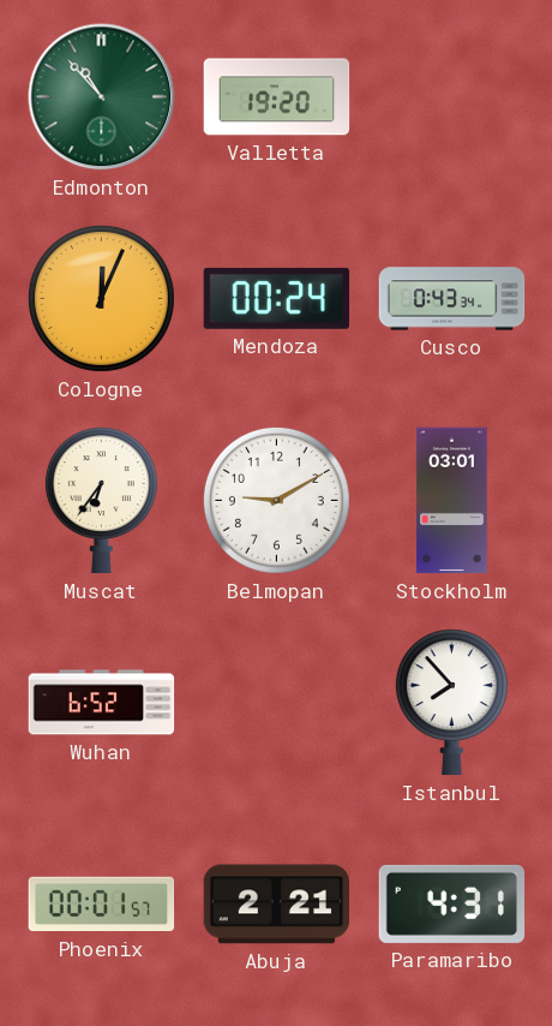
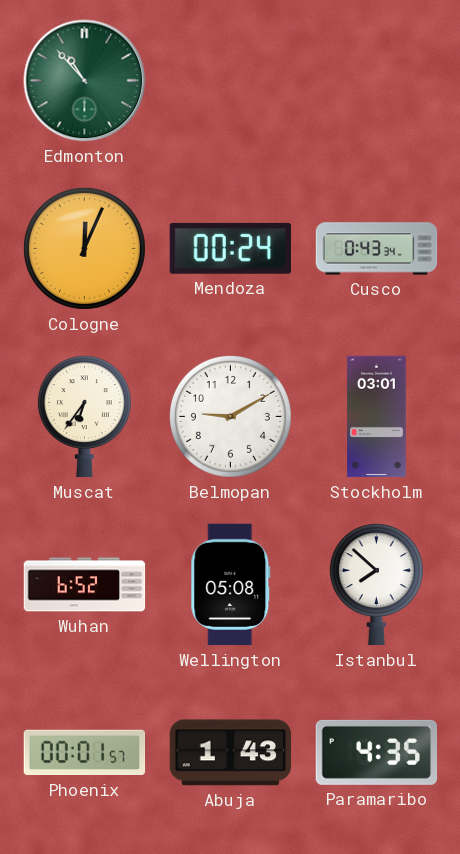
Valletta: 19:20 -> none (277, 97)
Wellington: none -> 05:08 (231, 585)
Istanbul: 7:53 -> 7:52 (376, 585)
Abuja: 2:21 -> 1:43 (231, 753)
Paramaribo: 4:31 -> 4:35 (377, 752)
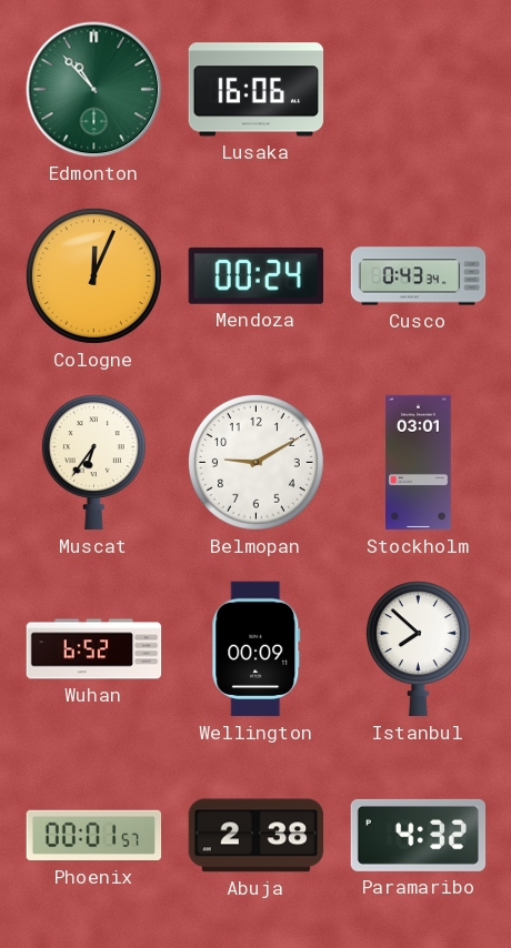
Lusaka: none -> 16:06 (257, 90)
Wellington: 05:08 -> 00:09 (257, 649)
Abuja: 1:43 -> 2:38 (257, 836)
Paramaribo: 4:35 -> 4:32 (419, 835)
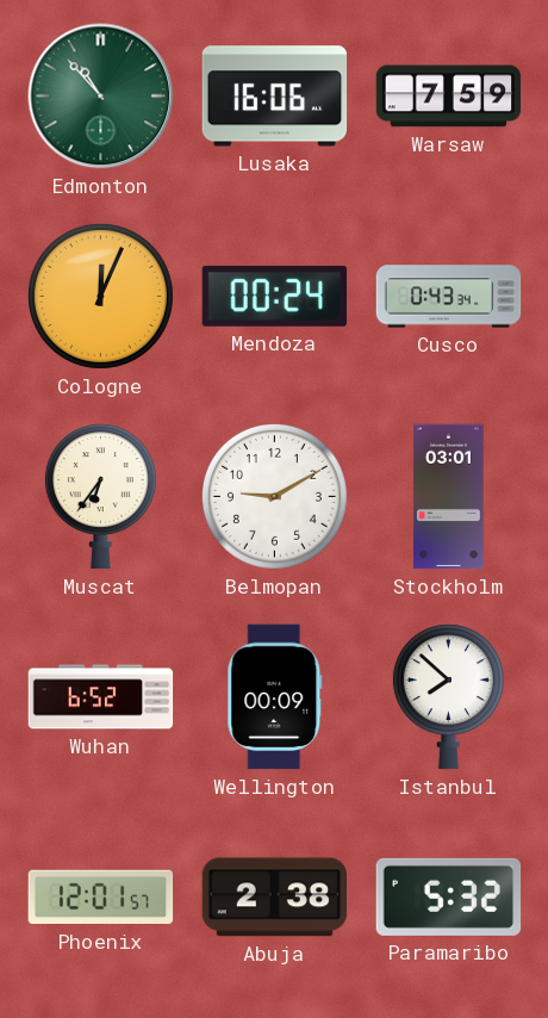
Warsaw: none -> 7:59 (449, 97)
Phoenix: 00:01 -> 12:01 (101, 898)
Paramaribo: 4:32 -> 5:32 (449, 896)
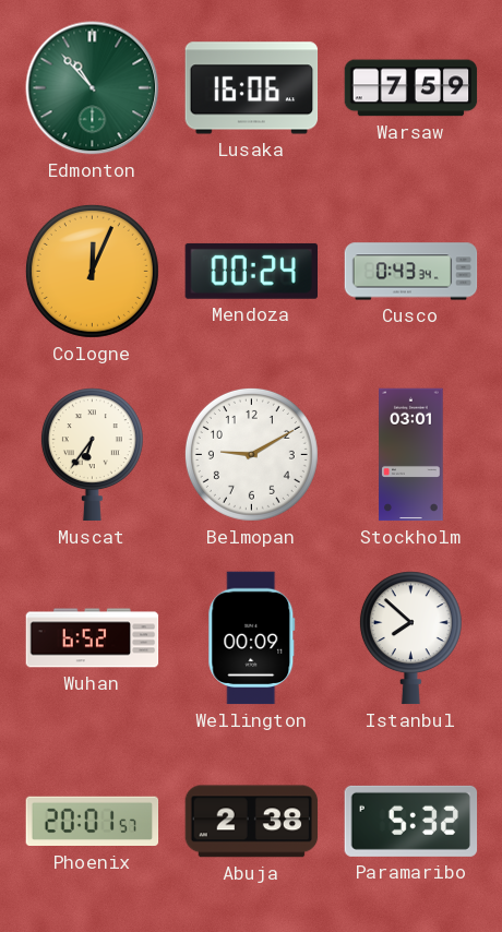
Phoenix: 12:01 -> 20:01 (93, 822)
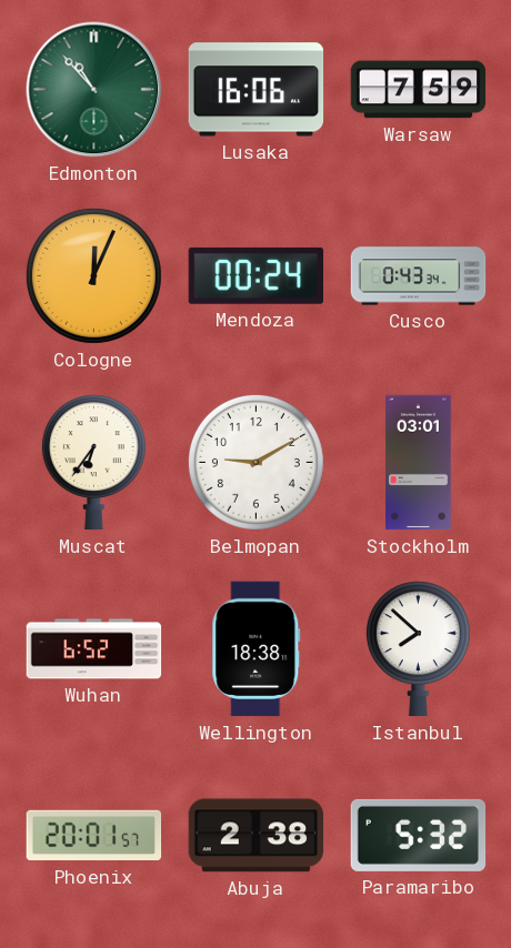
Wellington: 00:09 -> 18:38 (257, 649)
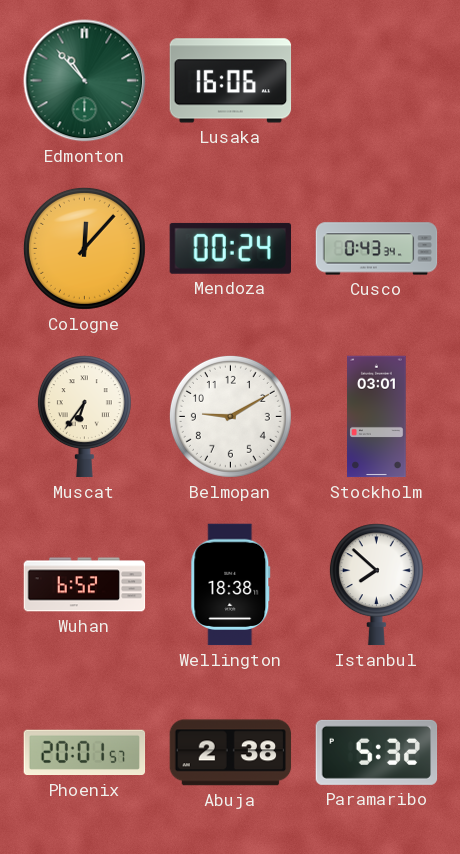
Warsaw: 7:59 -> none (419, 90)
Cologne: 12:04 -> 12:07 (84, 248)
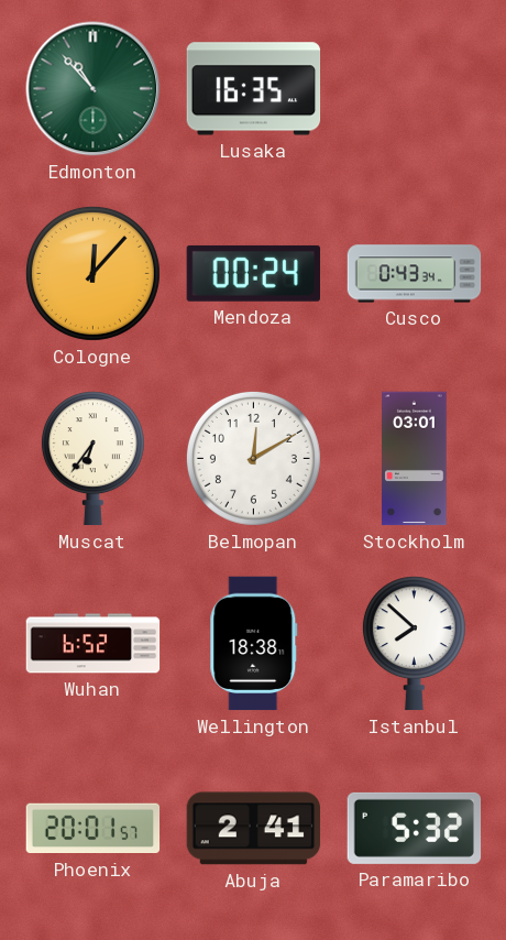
Lusaka: 16:06 -> 16:35 (254, 89)
Belmopan: 9:10 -> 12:10 (253, 458)
Abuja: 2:38 -> 2:41 (254, 829)
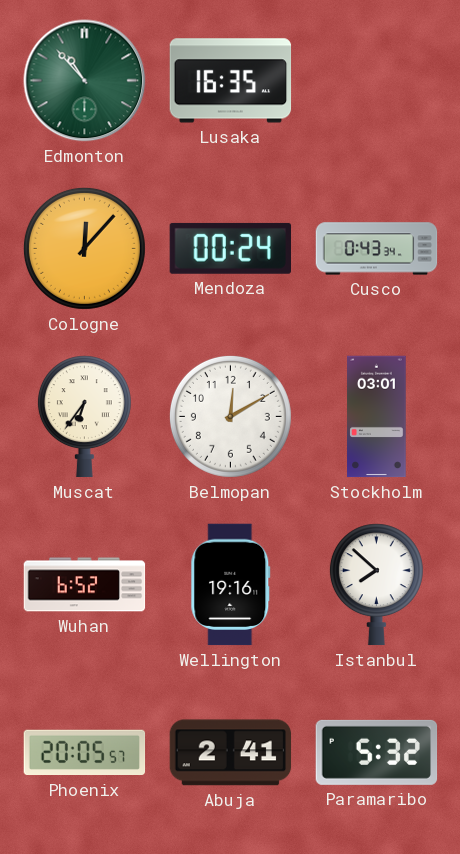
Wellington: 18:38 -> 19:16 (231, 585)
Phoenix: 20:01 -> 20:05 (85, 753)
